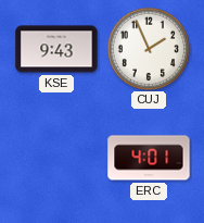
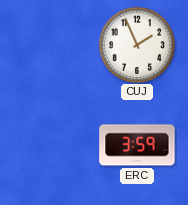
KSE: 9:43 -> none (56, 49)
ERC: 4:01 -> 3:59 (137, 145)
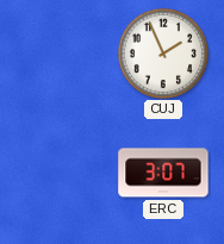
ERC: 3:59 -> 3:07 (163, 173)
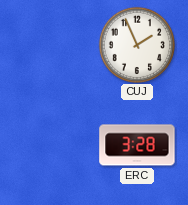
ERC: 3:07 -> 3:28 (137, 145)
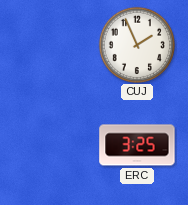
ERC: 3:28 -> 3:25 (137, 145)
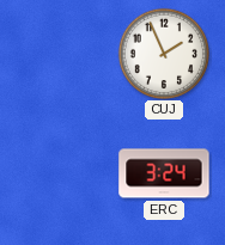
ERC: 3:25 -> 3:24 (164, 173)
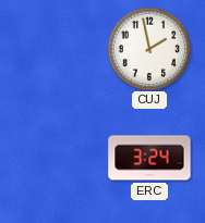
CUJ: 1:56 -> 1:58 (148, 48)
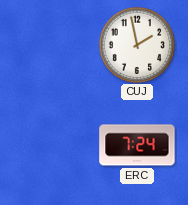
ERC: 3:24 -> 7:24 (137, 145)
